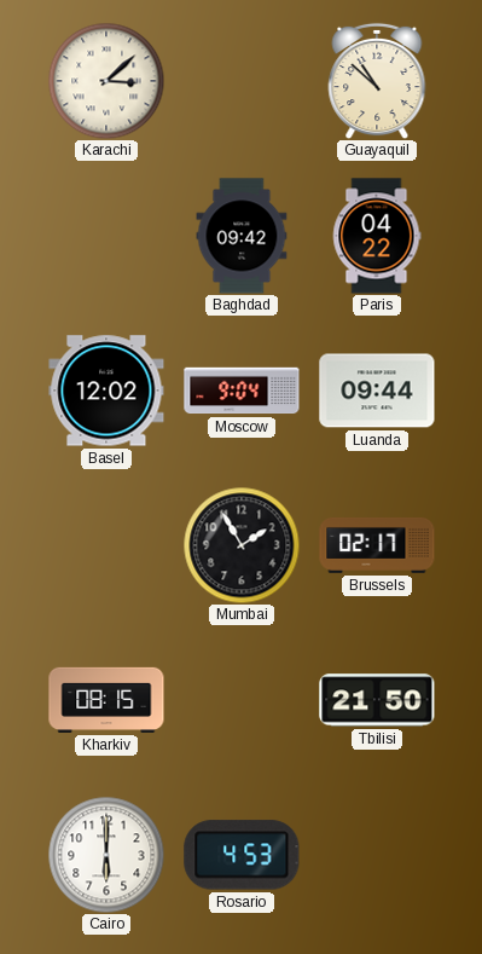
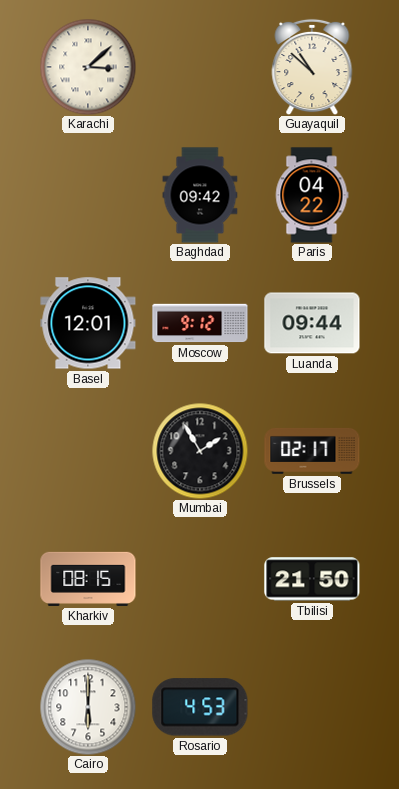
Basel: 12:02 -> 12:01 (88, 323)
Moscow: 9:04 -> 9:12 (200, 323)
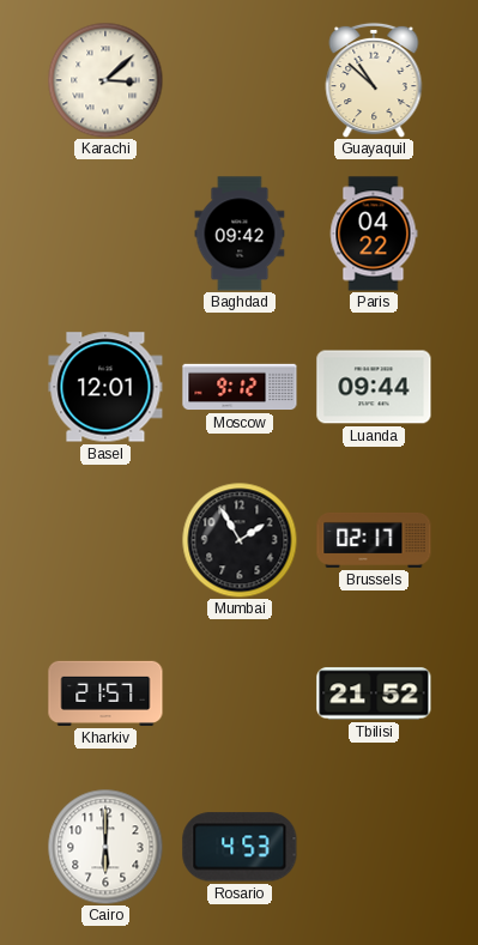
Kharkiv: 08:15 -> 21:57 (105, 693)
Tbilisi: 21:50 -> 21:52 (374, 693)
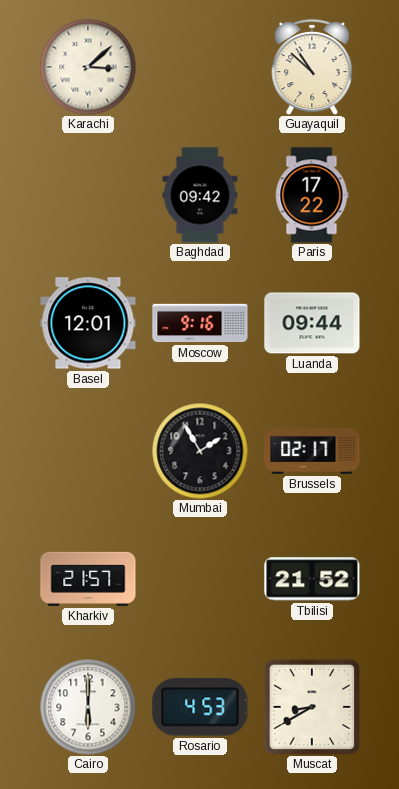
Paris: 04:22 -> 17:22 (312, 195)
Moscow: 9:12 -> 9:16 (200, 323)
Muscat: none -> 8:40 (311, 706)
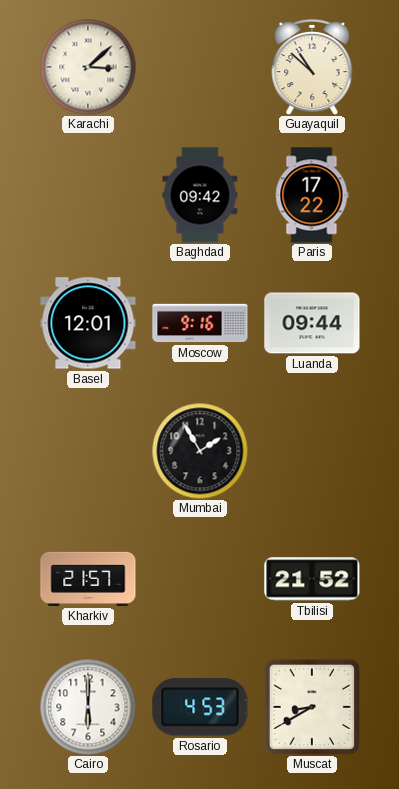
Brussels: 02:17 -> none (312, 451)
